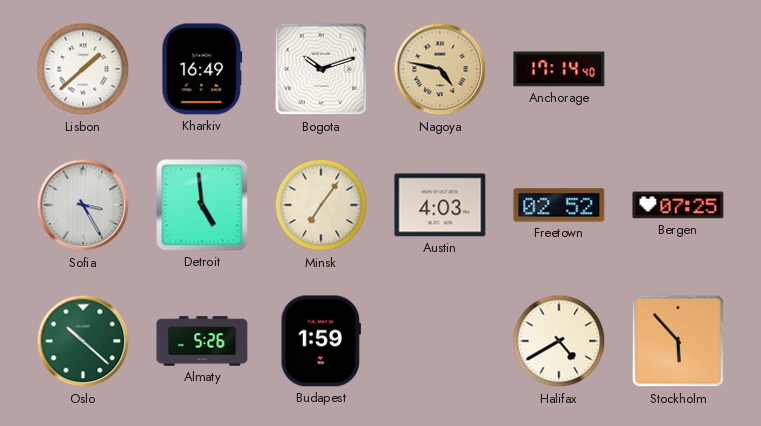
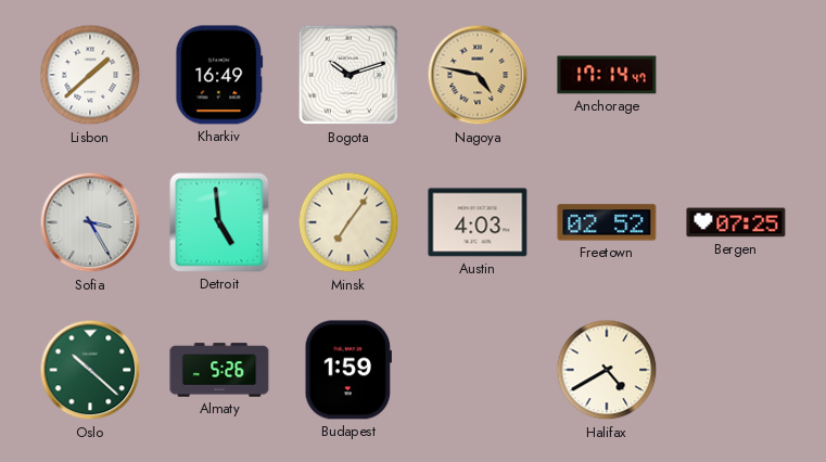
Anchorage: 17:14:40 -> 17:14:47 (607, 75)
Stockholm: 5:53 -> none (678, 341)
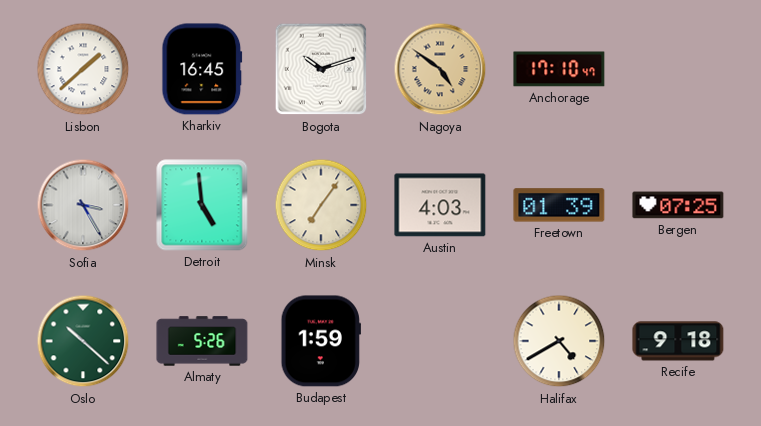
Kharkiv: 16:49 -> 16:45 (202, 69)
Nagoya: 4:47 -> 4:51 (440, 69)
Anchorage: 17:14 -> 17:10 (559, 69)
Freetown: 02:52 -> 01:39 (559, 205)
Recife: none -> 9:18 (678, 341)
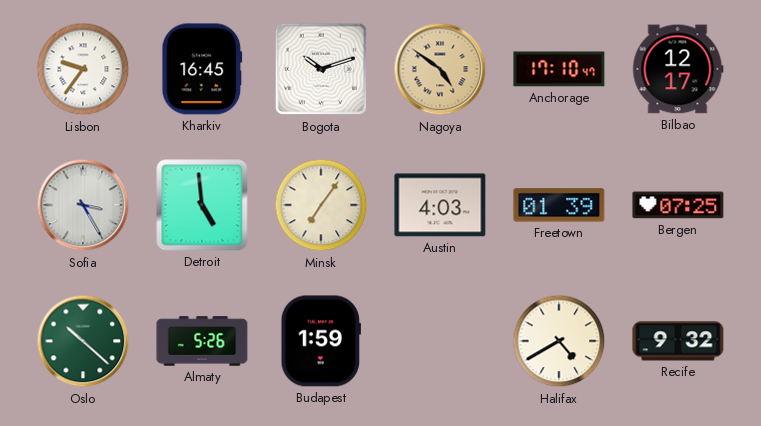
Lisbon: 1:38 -> 9:36 (83, 69)
Bilbao: none -> 12:17 (678, 69)
Recife: 9:18 -> 9:32 (678, 341)
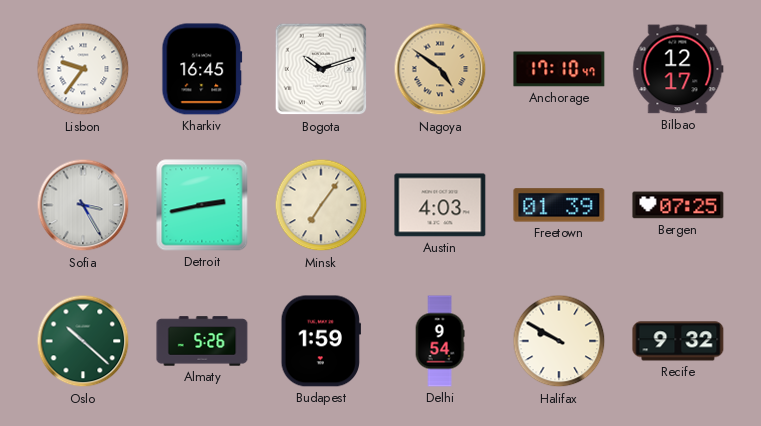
Detroit: 4:59 -> 2:43 (202, 205)
Delhi: none -> 9:54 (440, 341)
Halifax: 4:40 -> 9:50 (559, 341)
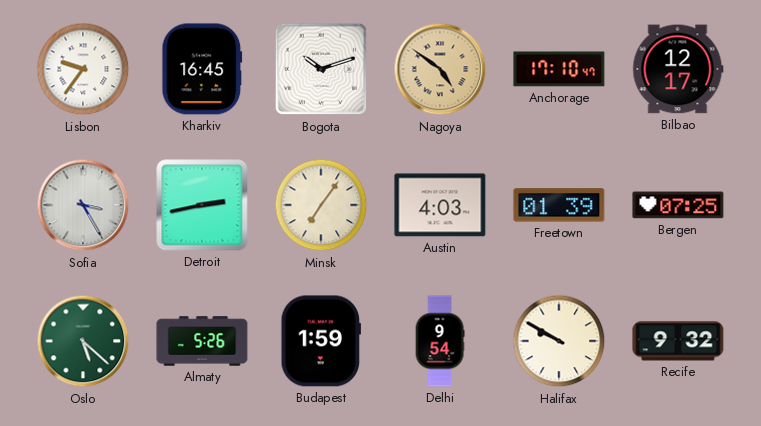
Oslo: 10:22 -> 5:22 (83, 341)
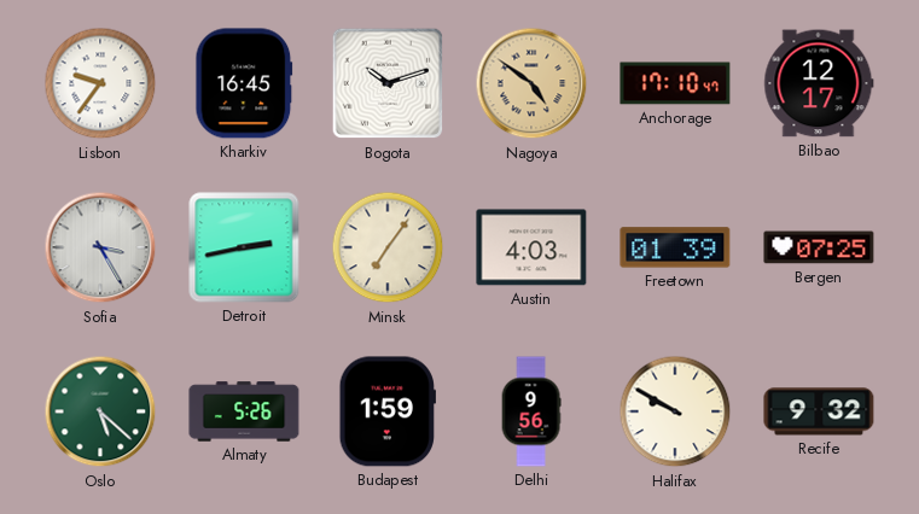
Delhi: 9:54 -> 9:56 (531, 411)
